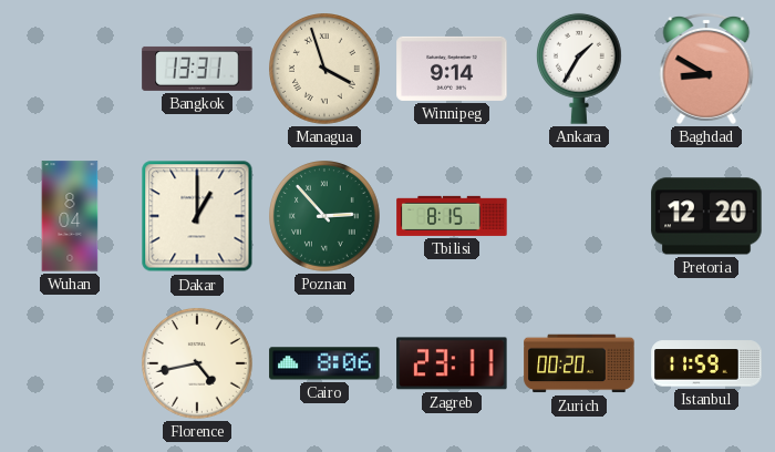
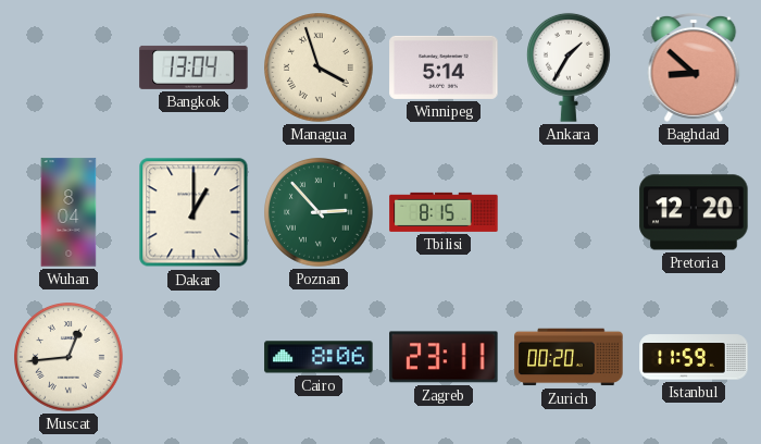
Bangkok: 13:31 -> 13:04 (194, 67)
Winnipeg: 9:14 -> 5:14 (444, 67)
Baghdad: 8:50 -> 8:52 (694, 67)
Muscat: none -> 12:44 (70, 358)
Florence: 4:43 -> none (198, 364)
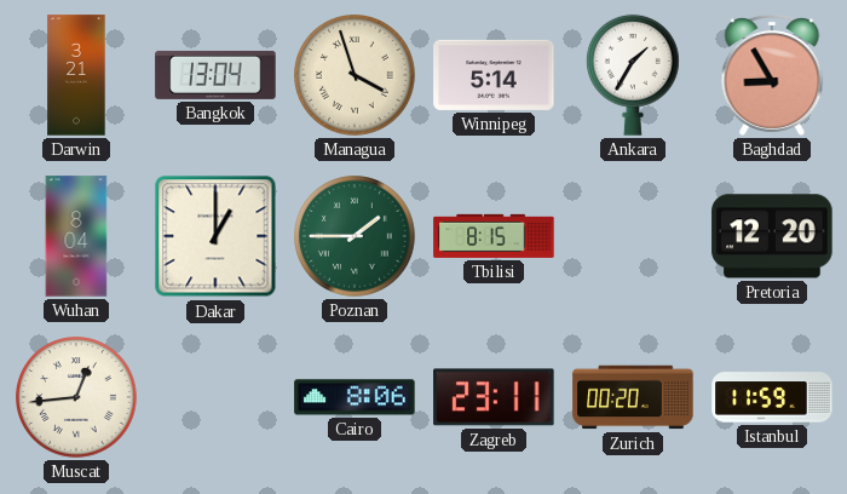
Darwin: none -> 3:21 (76, 75)
Baghdad: 8:52 -> 8:55 (772, 75)
Poznan: 2:53 -> 1:45 (356, 237)
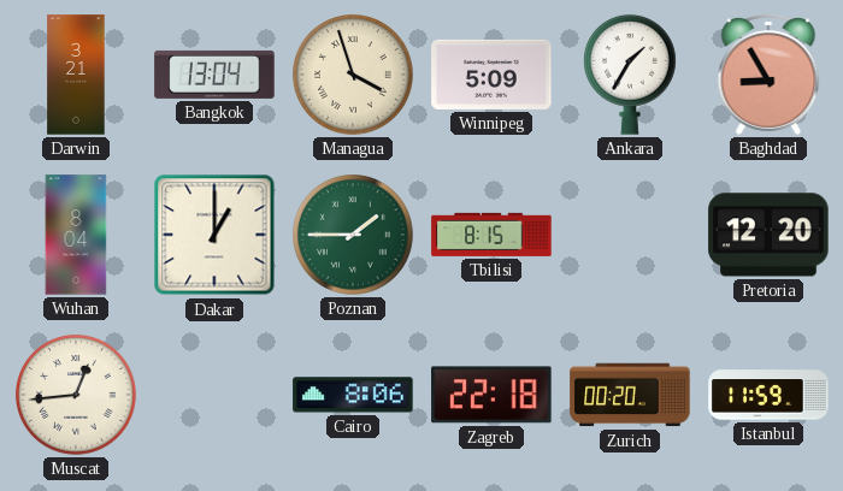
Winnipeg: 5:14 -> 5:09 (491, 75)
Zagreb: 23:11 -> 22:18 (491, 395)
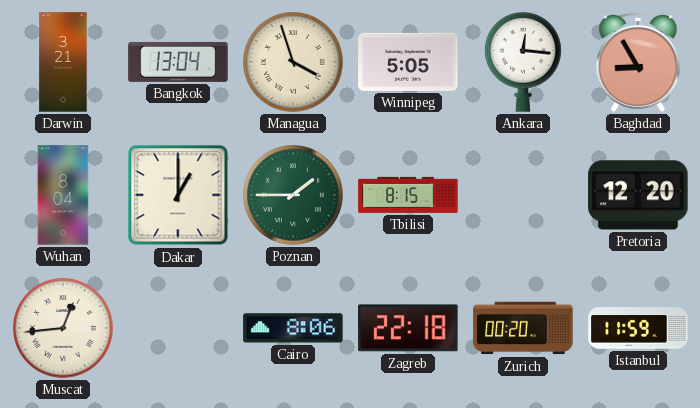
Winnipeg: 5:09 -> 5:05 (408, 62)
Ankara: 1:35 -> 12:16 (524, 62)
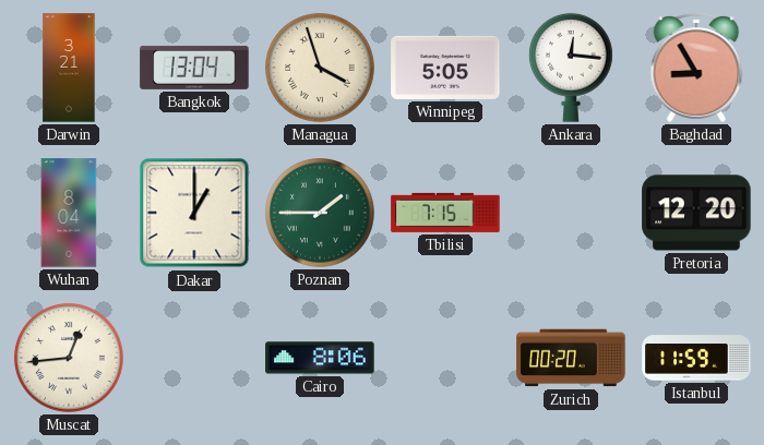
Tbilisi: 8:15 -> 7:15 (445, 213)
Zagreb: 22:18 -> none (408, 328)
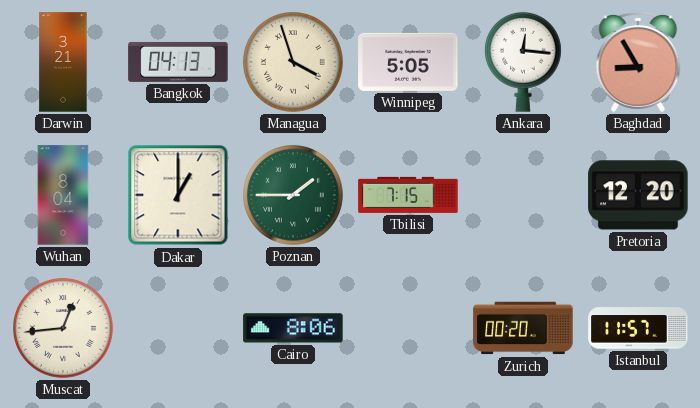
Bangkok: 13:04 -> 04:13 (178, 62)
Istanbul: 11:59 -> 11:57 (638, 328)
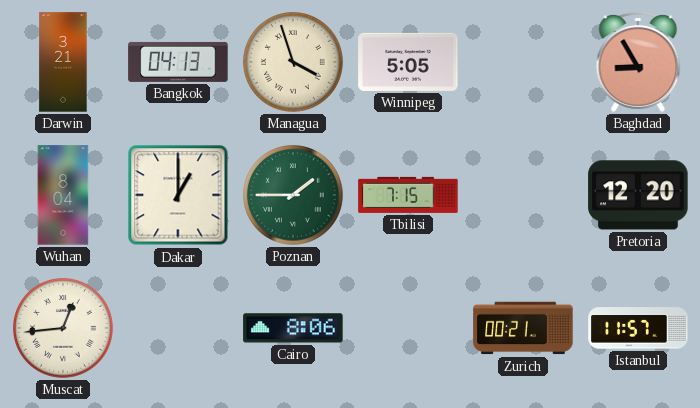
Ankara: 12:16 -> none (524, 62)
Zurich: 00:20 -> 00:21 (523, 328)
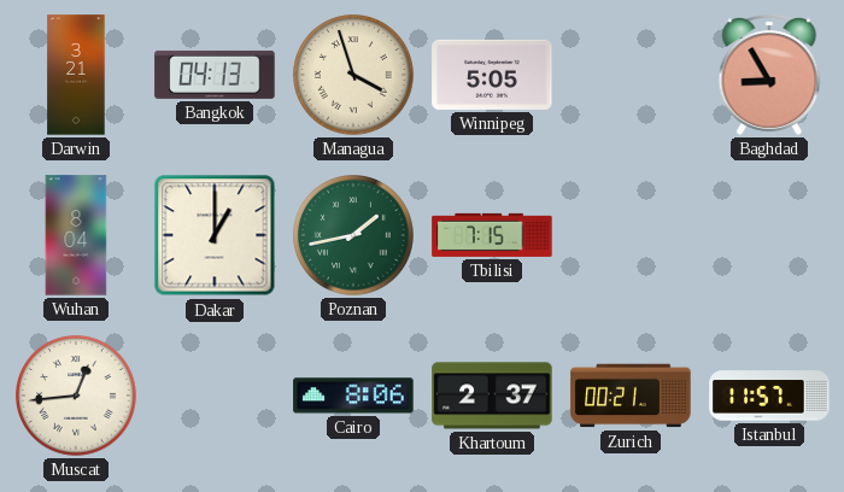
Poznan: 1:45 -> 1:43 (354, 236)
Pretoria: 12:20 -> none (638, 195)
Khartoum: none -> 2:37 (492, 396)
